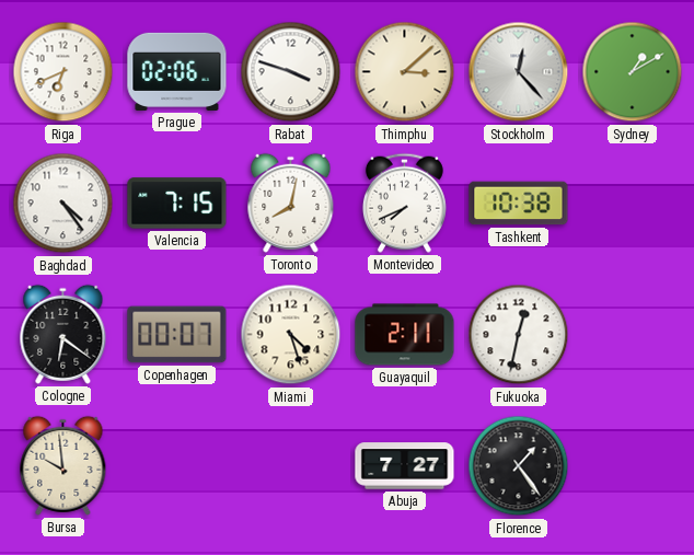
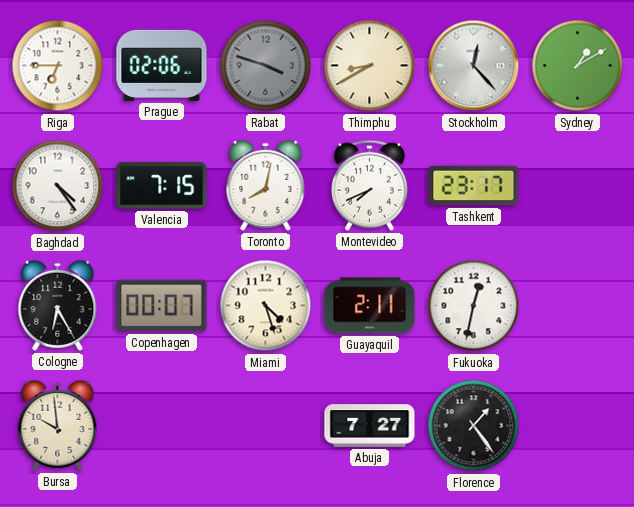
Riga: 6:41 -> 6:45 (58, 66)
Rabat dial: white -> grey (266, 66)
Thimphu: 3:08 -> 8:40 (370, 66)
Tashkent: 10:38 -> 23:17 (474, 186)
Cologne: 6:21 -> 6:25 (58, 305)
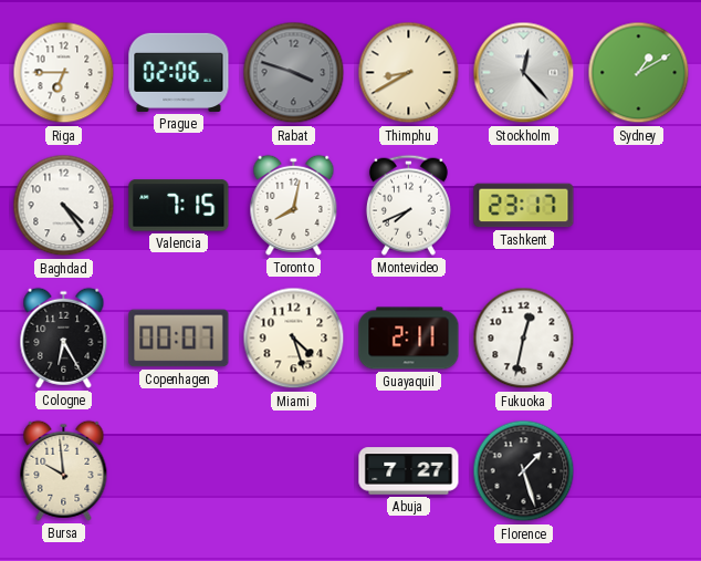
Florence: 1:24 -> 1:27 (524, 471)
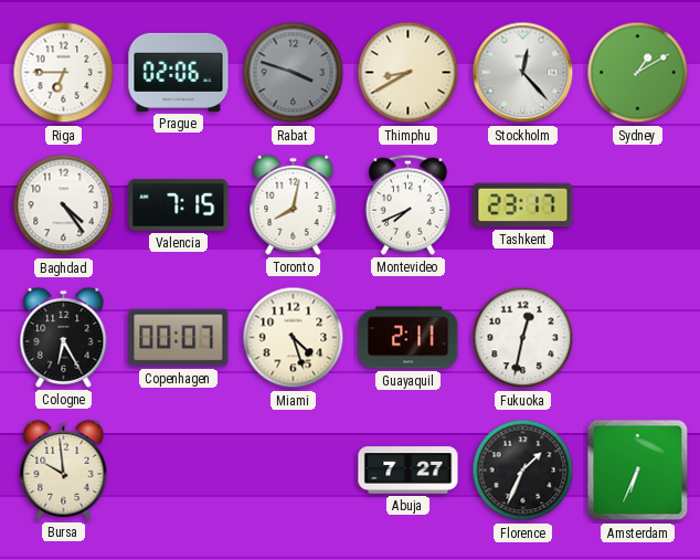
Florence: 1:27 -> 1:34 (523, 471)
Amsterdam: none -> 6:34 (638, 471)
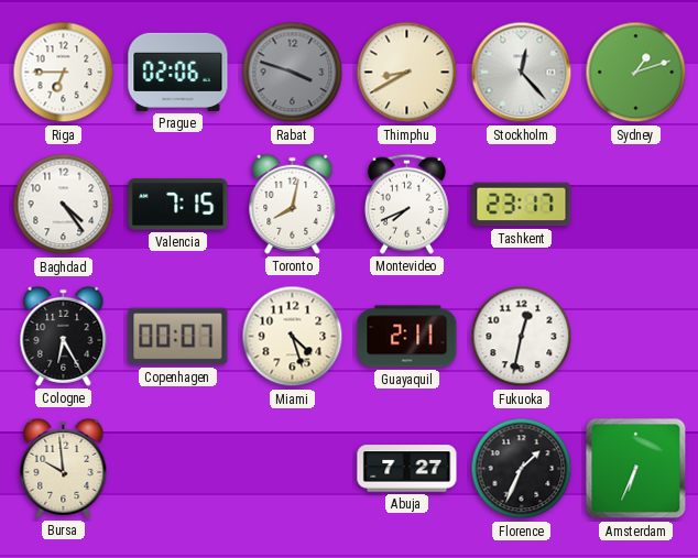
Sydney: 1:10 -> 1:12 (636, 73)
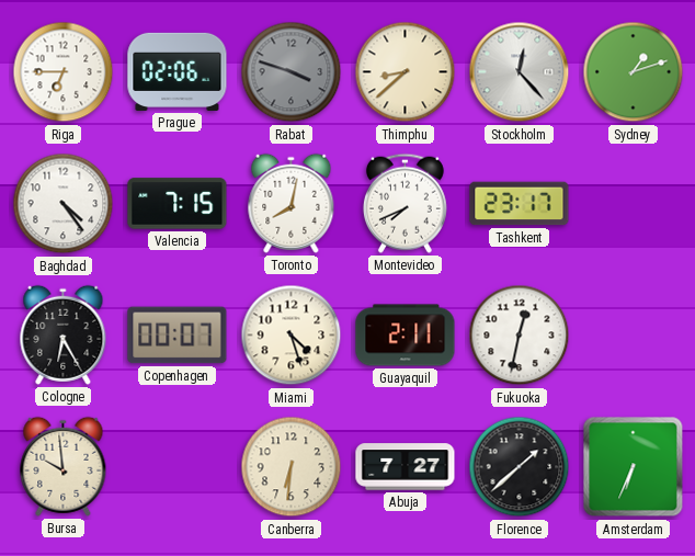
Thimphu: 8:40 -> 8:38 (406, 72)
Canberra: none -> 6:31 (292, 467)
Florence: 1:34 -> 1:38 (520, 467)
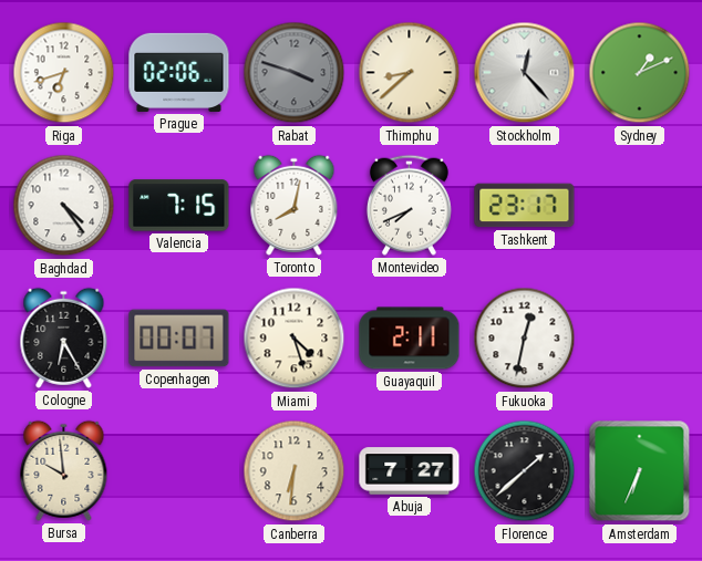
Riga: 6:45 -> 6:42 (64, 73)
Sydney: 1:12 -> 1:11 (640, 73)
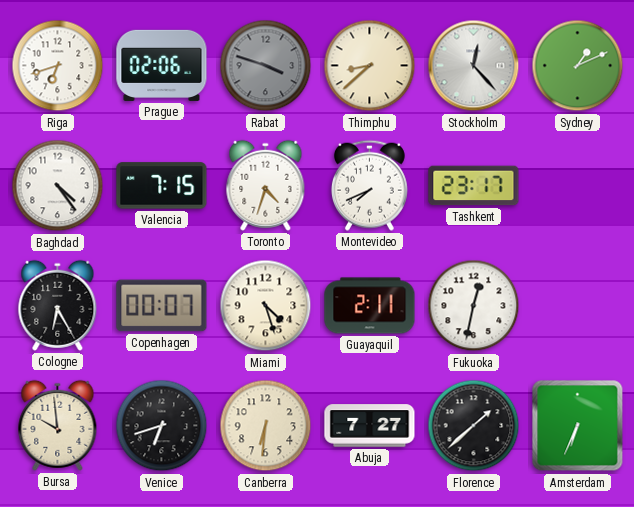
Toronto: 8:02 -> 4:33 (266, 185)
Venice: none -> 6:42 (162, 426)
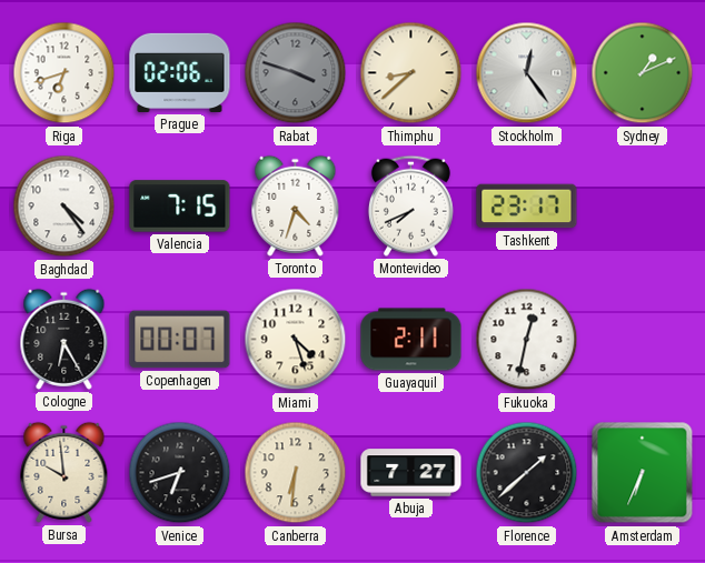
Stockholm: 12:23 -> 12:24 (527, 73)
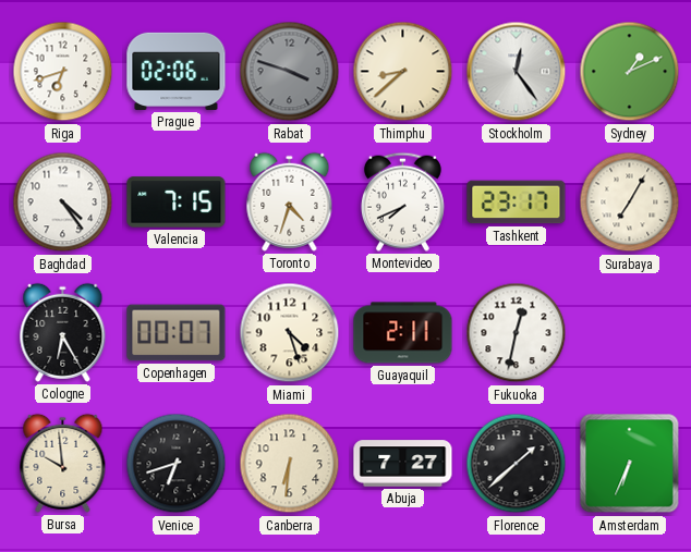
Surabaya: none -> 7:05 (630, 203)
